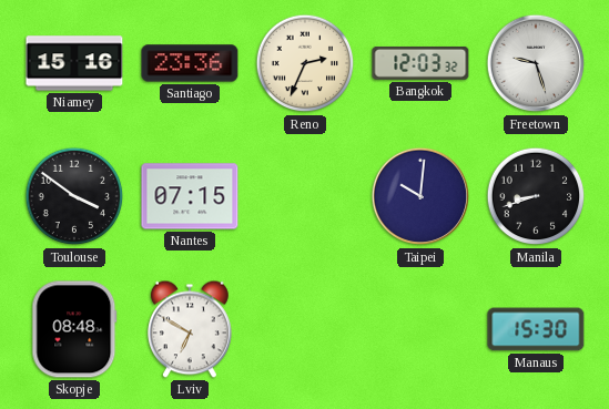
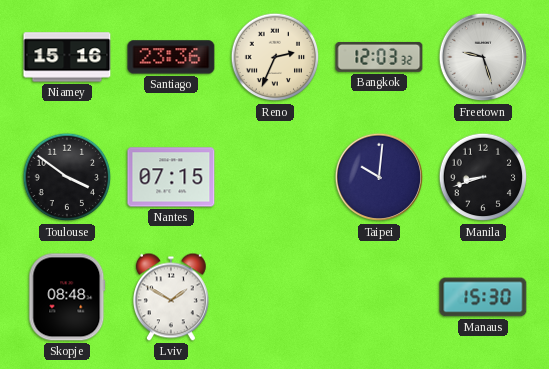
Lviv: 6:50 -> 1:50 (171, 297)
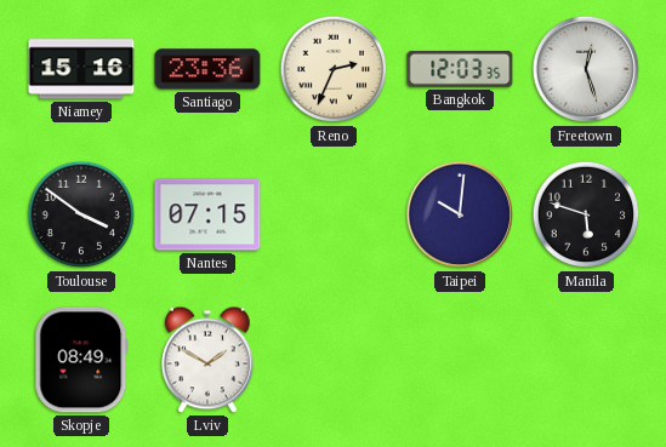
Bangkok: 12:03:32 -> 12:03:35 (460, 69)
Freetown: 9:27 -> 12:27 (586, 69)
Manila: 8:42 -> 5:48 (586, 214)
Skopje: 08:48 -> 08:49 (81, 360)
Manaus: 15:30 -> none (483, 297)
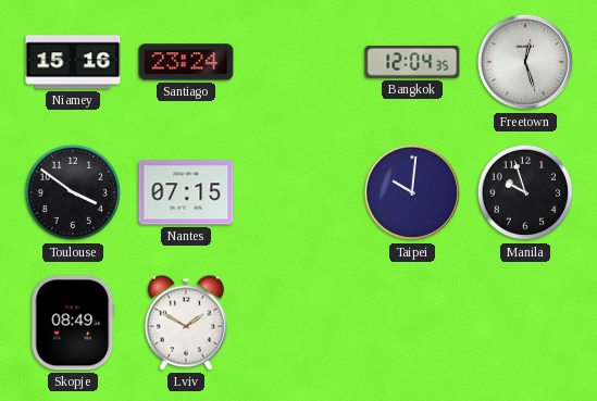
Santiago: 23:36 -> 23:24 (186, 62)
Reno: 2:34 -> none (334, 69)
Bangkok: 12:03 -> 12:04 (412, 62)
Manila: 5:48 -> 9:57 (525, 192)
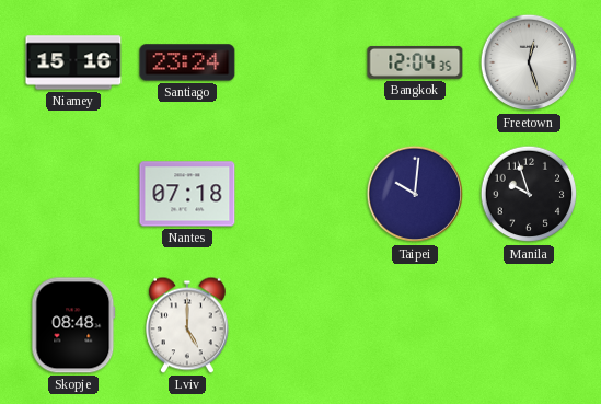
Toulouse: 3:51 -> none (73, 192)
Nantes: 07:15 -> 07:18 (187, 194)
Skopje: 08:49 -> 08:48 (73, 325)
Lviv: 1:50 -> 5:00 (187, 325)
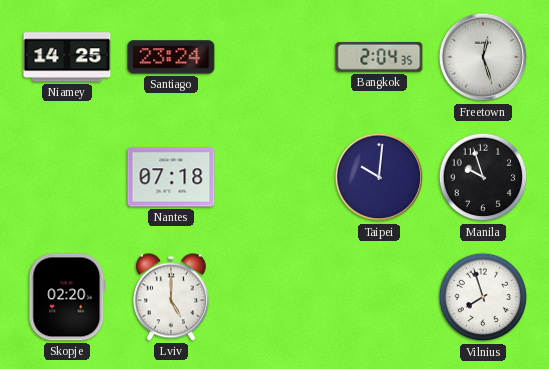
Niamey: 15:16 -> 14:25 (67, 57)
Bangkok: 12:04 -> 2:04 (379, 57)
Skopje: 08:48 -> 02:20 (67, 297)
Vilnius: none -> 7:57 (483, 297)
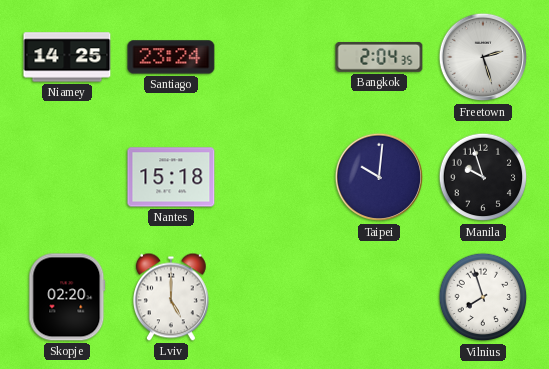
Freetown: 12:27 -> 2:27 (483, 57)
Nantes: 07:18 -> 15:18 (171, 177)
